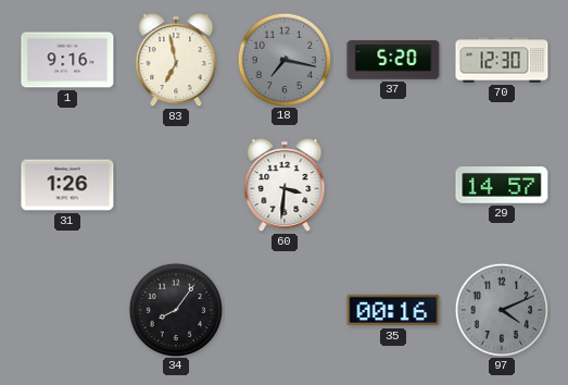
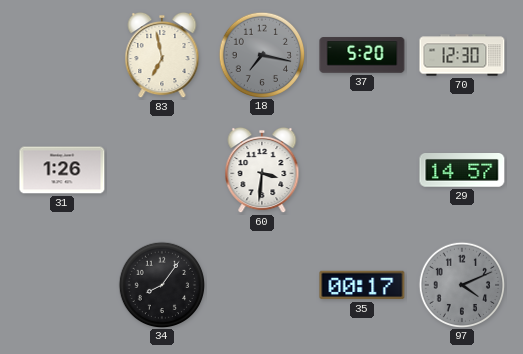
1: 9:16 -> none (67, 60)
35: 00:16 -> 00:17 (362, 285)
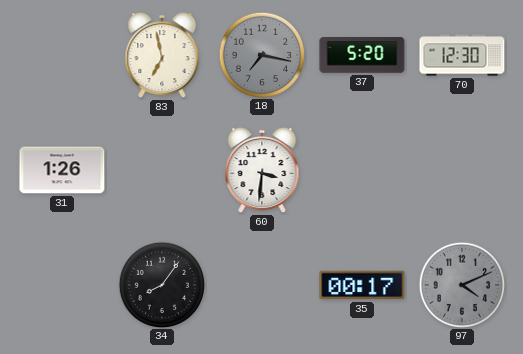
29: 14:57 -> none (462, 170)
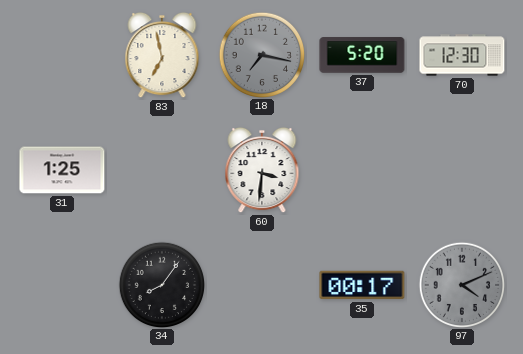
31: 1:26 -> 1:25 (62, 170)
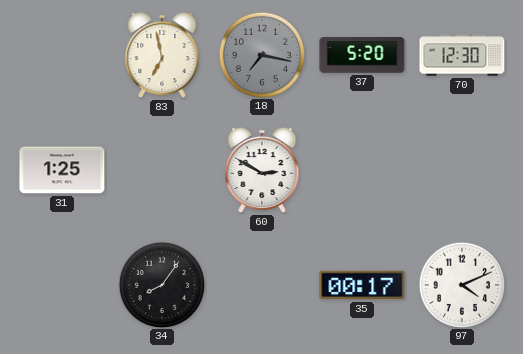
60: 3:31 -> 2:50 (262, 170)
97 dial: grey -> white (461, 284)
